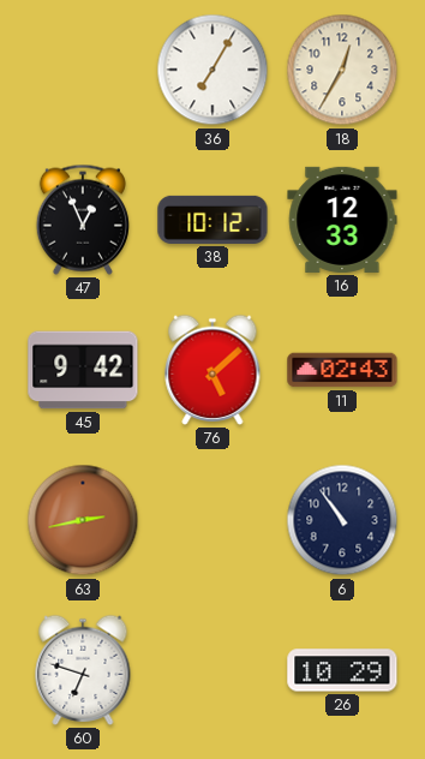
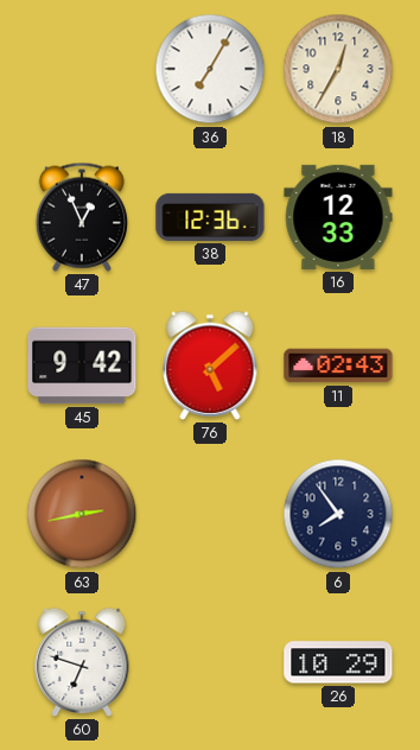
38: 10:12 -> 12:36 (210, 217)
6: 10:54 -> 7:54 (338, 514)
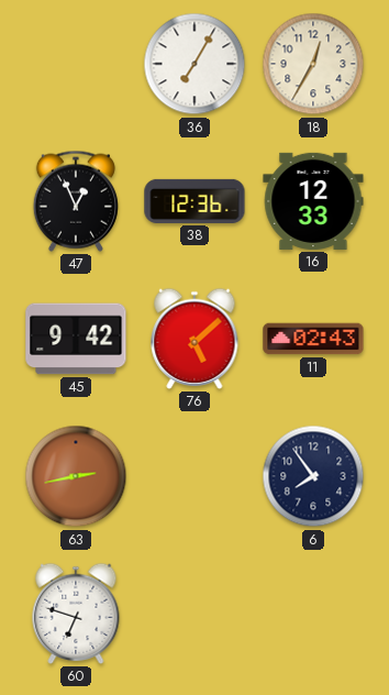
26: 10:29 -> none (338, 662)
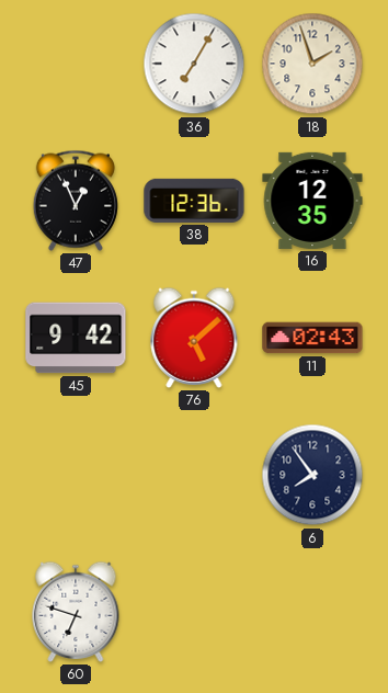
18: 12:35 -> 1:57 (312, 64)
16: 12:33 -> 12:35 (312, 201)
63: 2:43 -> none (76, 476)
